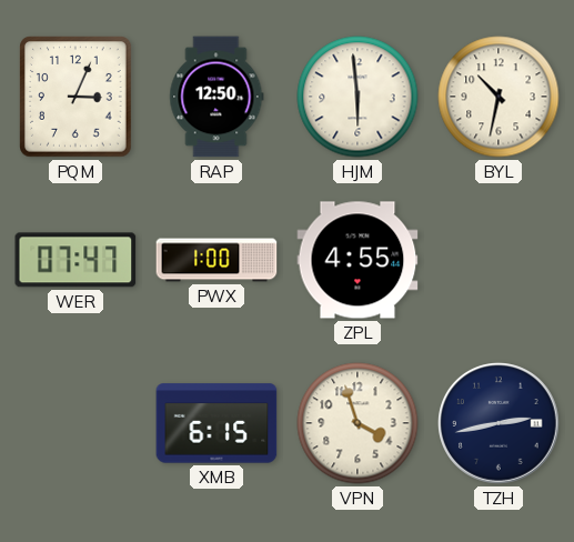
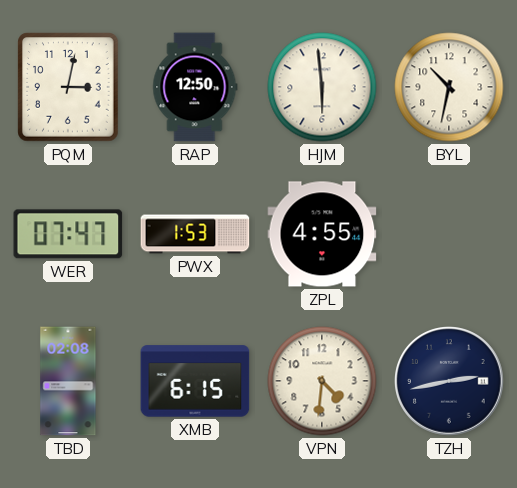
PQM: 3:04 -> 3:02 (68, 87)
PWX: 1:00 -> 1:53 (195, 234)
TBD: none -> 02:08 (68, 381)
VPN: 3:57 -> 4:31 (322, 381)
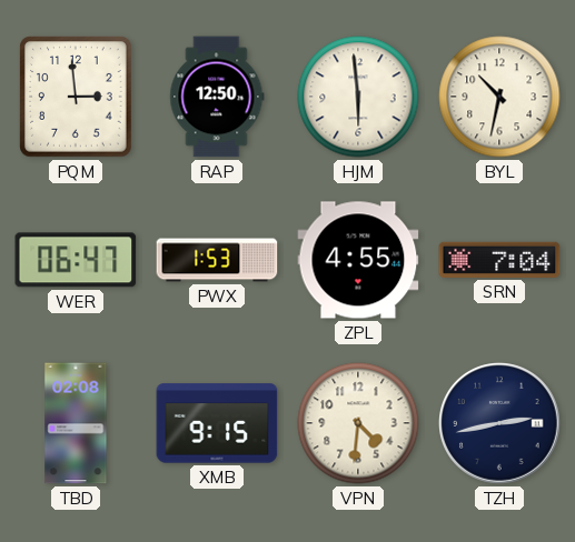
PQM: 3:02 -> 2:59 (76, 97)
WER: 07:47 -> 06:47 (76, 260)
SRN: none -> 7:04 (499, 260)
XMB: 6:15 -> 9:15 (217, 423)
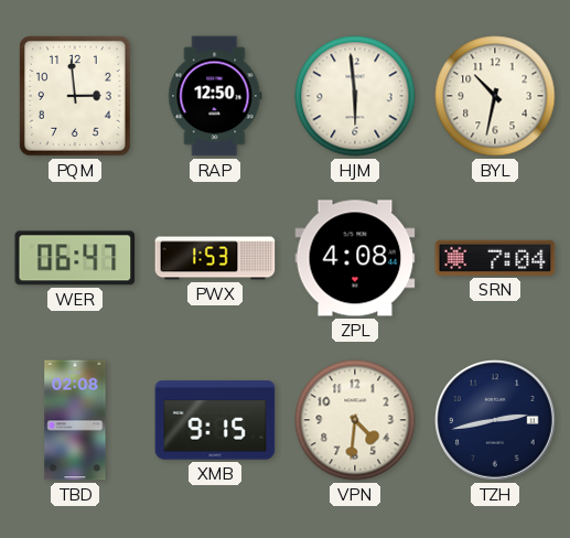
ZPL: 4:55 -> 4:08 (355, 258)
